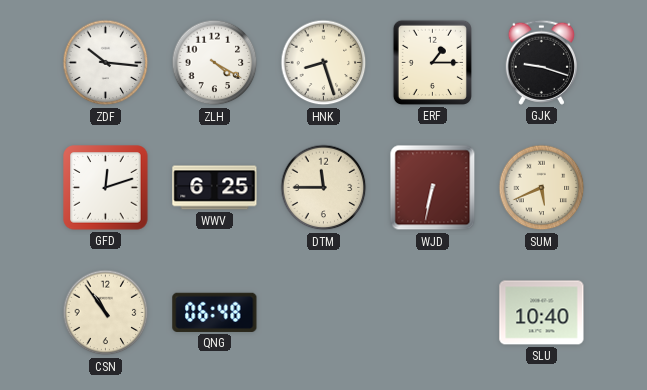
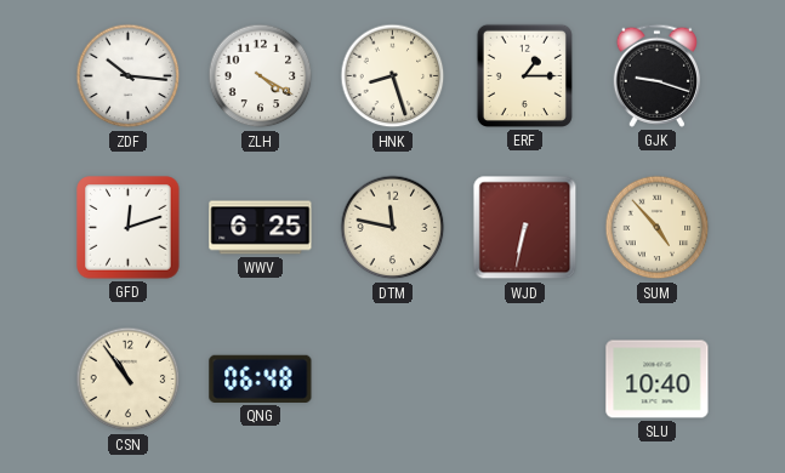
DTM: 11:45 -> 11:47 (393, 228)
SUM: 5:41 -> 4:53 (658, 228)
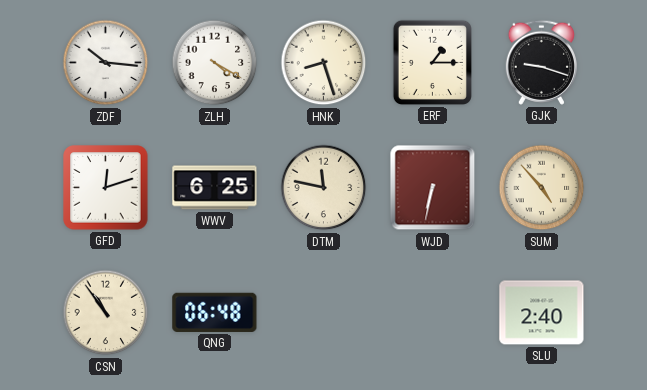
SLU: 10:40 -> 2:40 (542, 313)
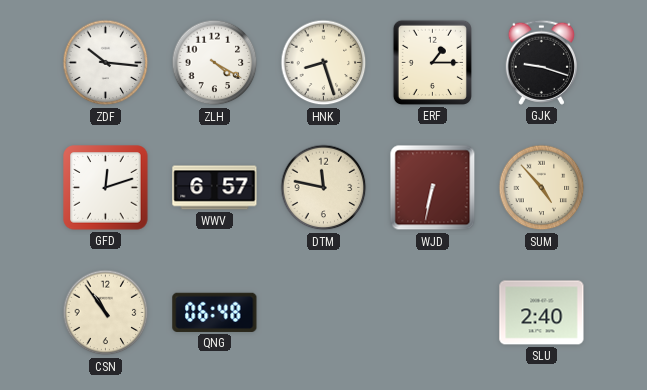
WWV: 6:25 -> 6:57 (215, 188)
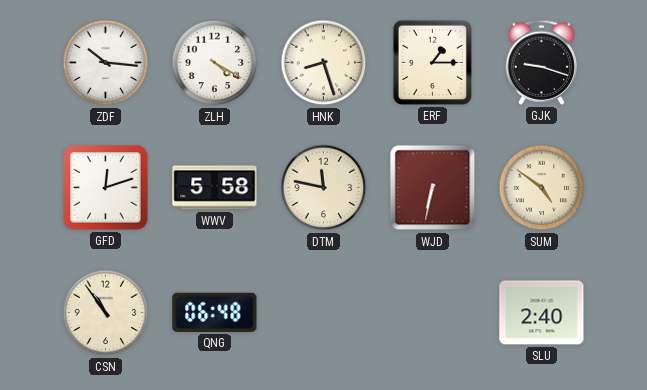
WWV: 6:57 -> 5:58 (215, 188)
SUM: 4:53 -> 4:51 (542, 188)
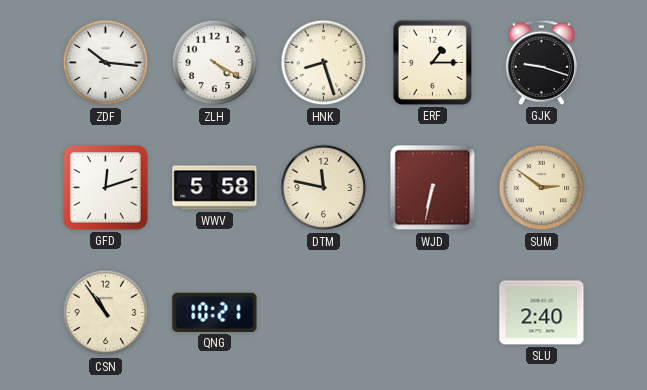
SUM: 4:51 -> 2:51 (542, 188)
QNG: 06:48 -> 10:21 (215, 312)
